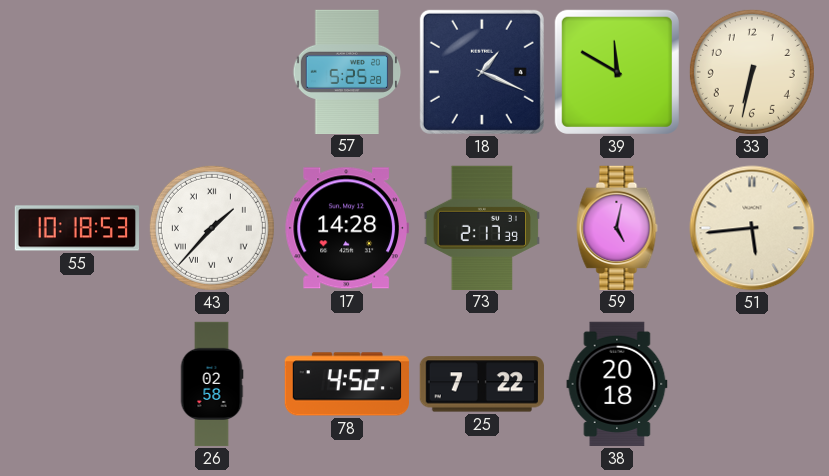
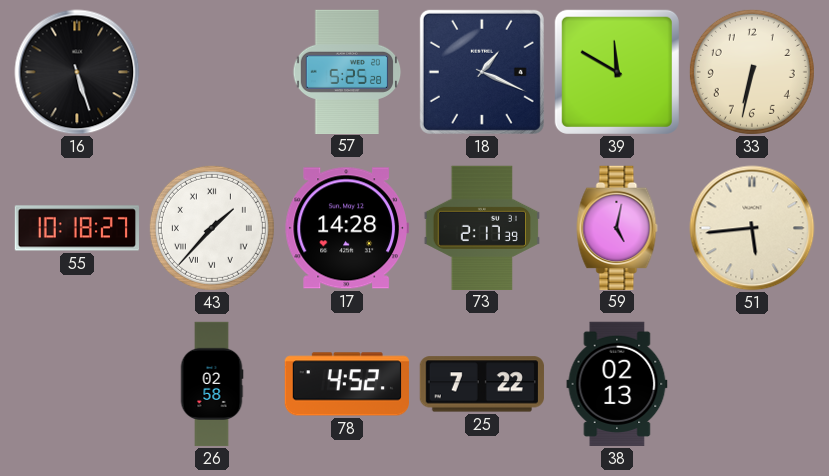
16: none -> 5:27 (77, 72)
55: 10:18:53 -> 10:18:27 (76, 228)
38: 20:18 -> 02:13 (617, 384)
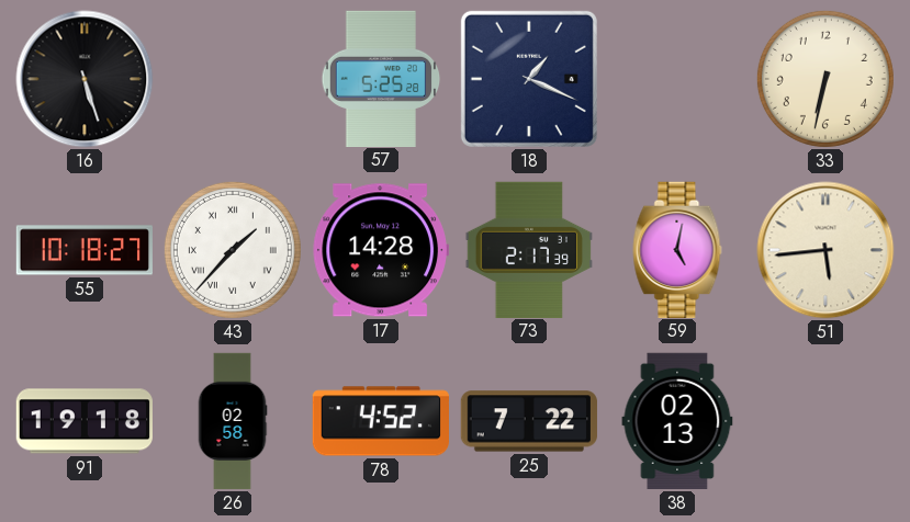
39: 11:50 -> none (617, 72)
91: none -> 19:18 (85, 421)
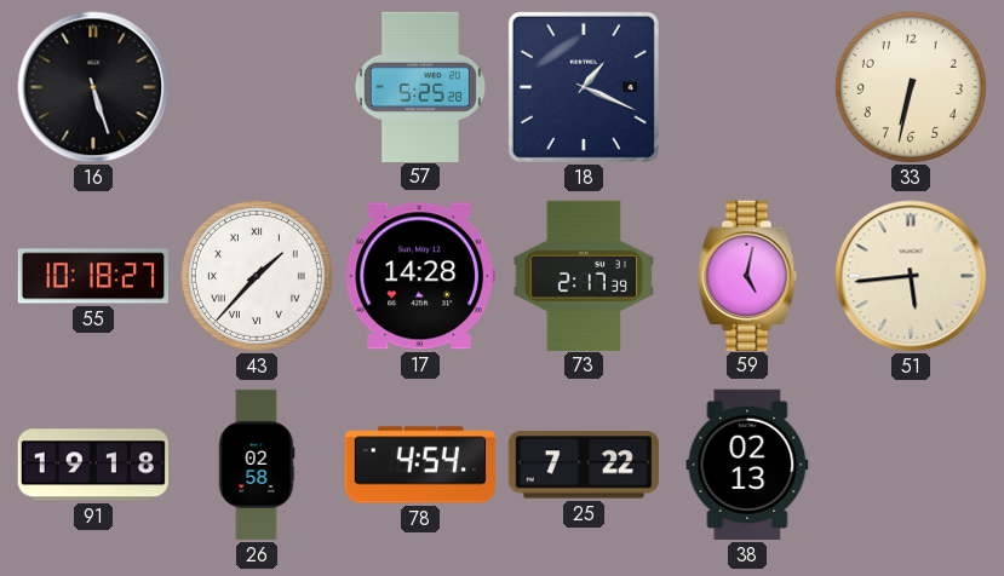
78: 4:52 -> 4:54 (420, 465)
